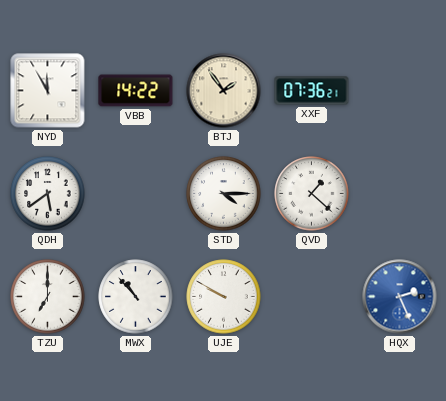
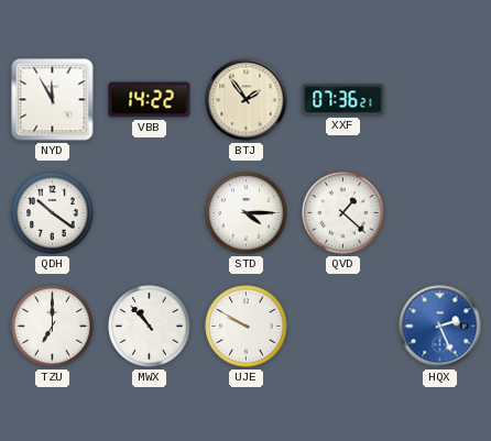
QDH: 5:39 -> 10:21 (53, 213)
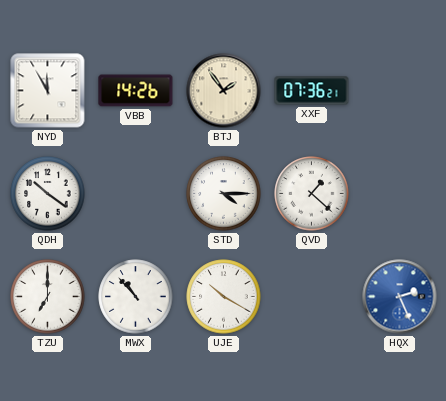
VBB: 14:22 -> 14:26 (136, 91)
UJE: 9:50 -> 10:20 (224, 297)
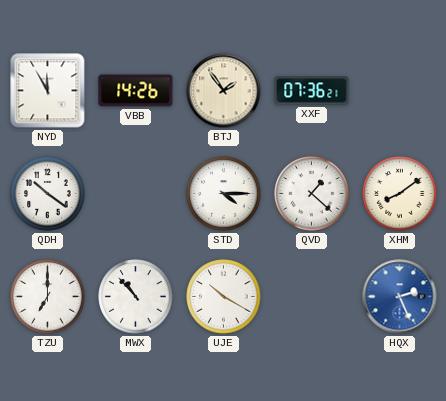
XHM: none -> 8:09 (400, 194)
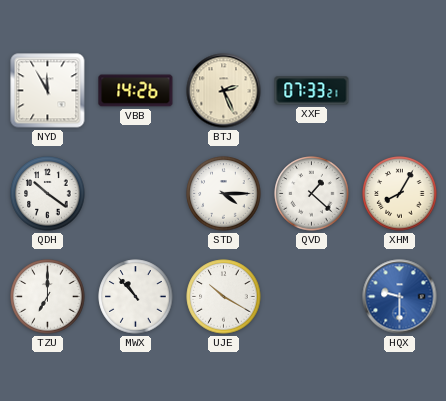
BTJ: 1:54 -> 2:26 (224, 91)
XXF: 07:36 -> 07:33 (312, 91)
XHM: 8:09 -> 8:05 (400, 194)
HQX: 2:26 -> 9:30 (400, 297)
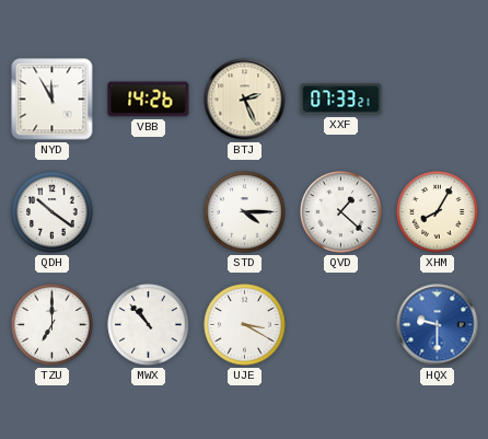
UJE: 10:20 -> 3:20 (245, 325)
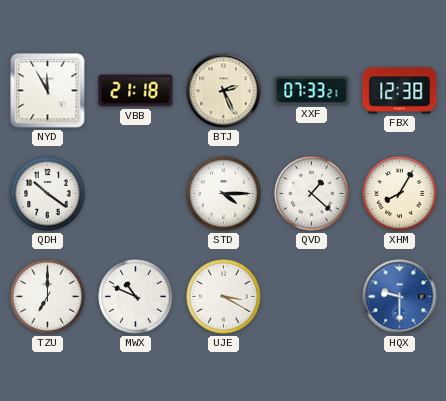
VBB: 14:26 -> 21:18 (136, 91)
FBX: none -> 12:38 (400, 91)
MWX: 10:53 -> 10:49 (136, 297)
